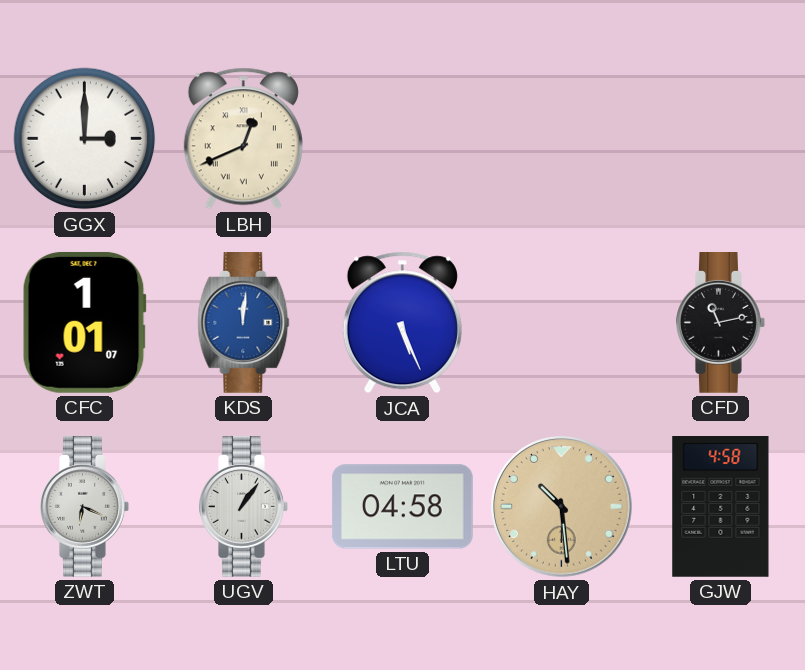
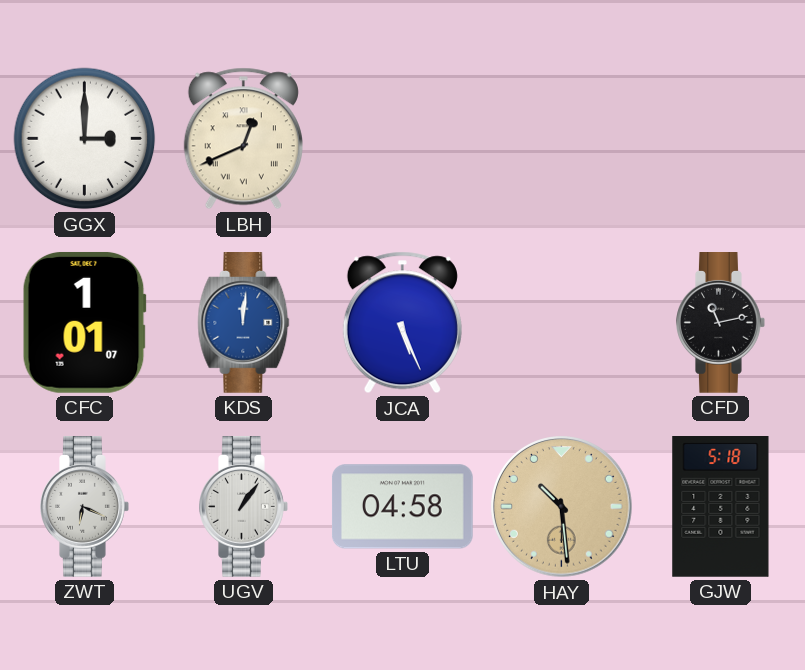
GJW: 4:58 -> 5:18 (721, 507)
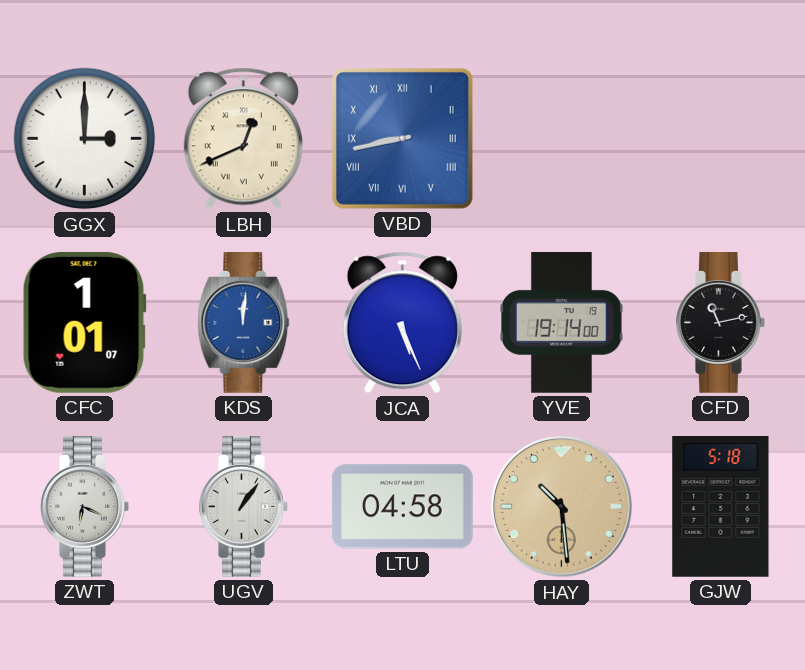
VBD: none -> 8:43 (402, 138)
YVE: none -> 19:14 (562, 323)
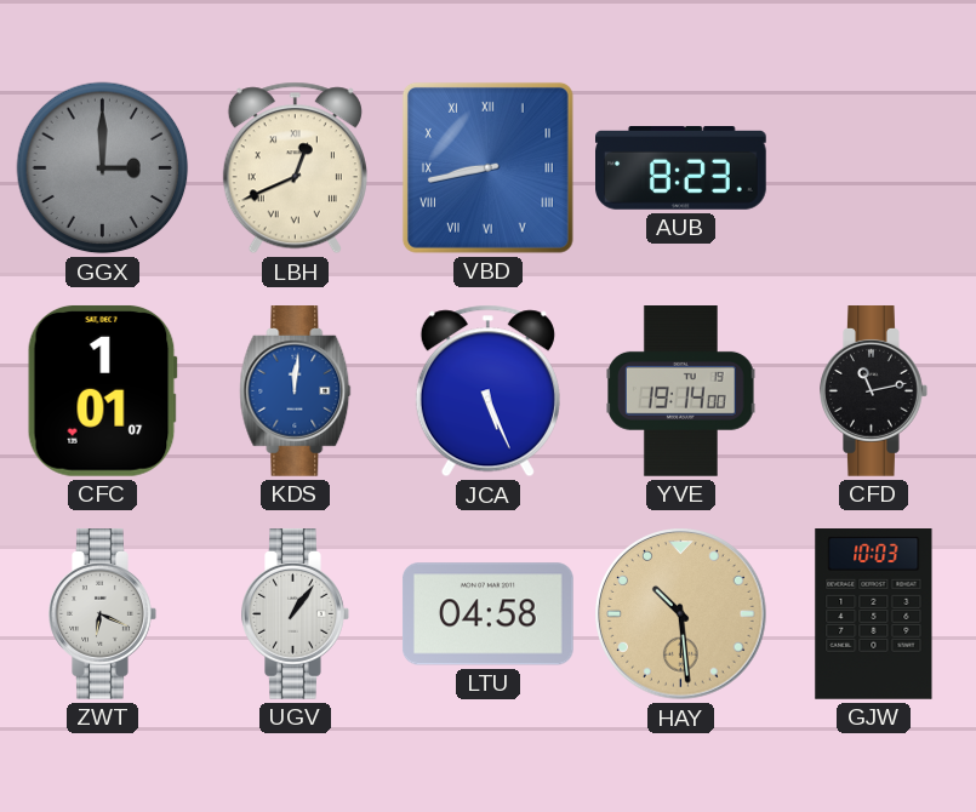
GGX dial: white -> grey (103, 168)
AUB: none -> 8:23 (681, 168)
GJW: 5:18 -> 10:03 (874, 614)
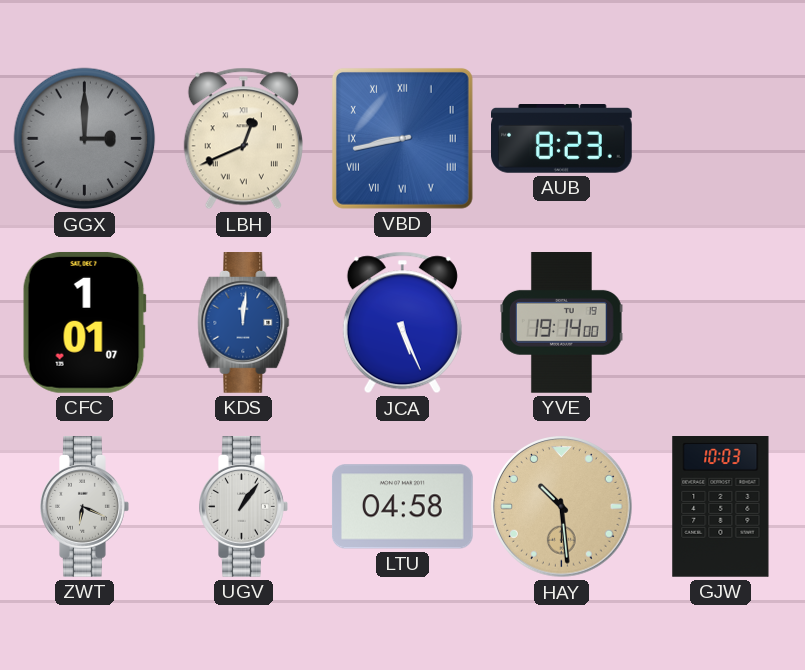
CFD: 11:13 -> none (874, 391)
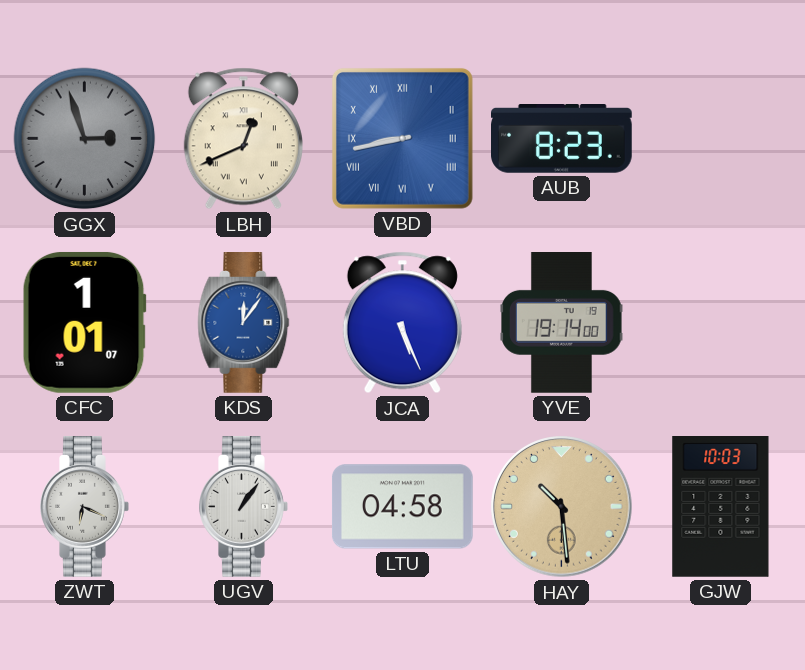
GGX: 3:00 -> 2:57 (85, 139)
KDS: 12:01 -> 12:06 (244, 323)
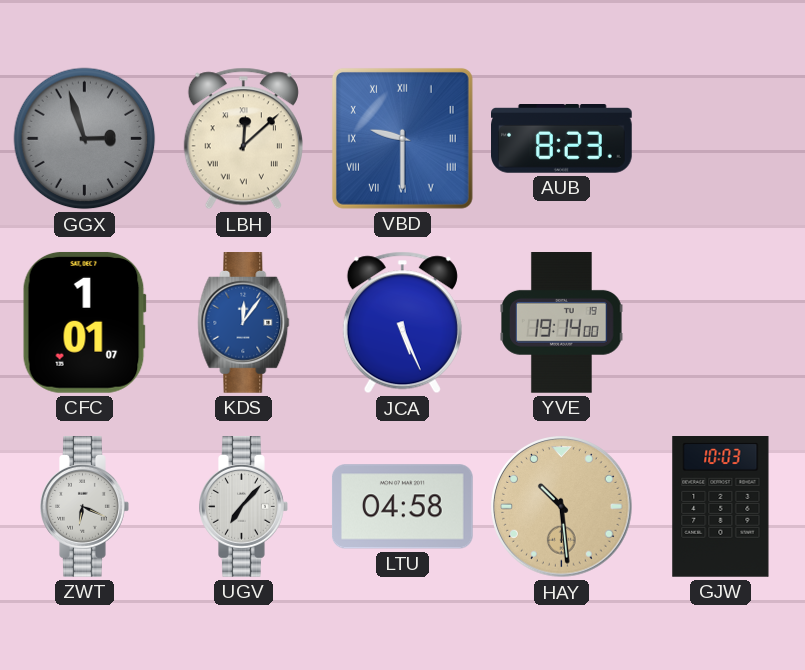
LBH: 12:41 -> 12:08 (243, 139)
VBD: 8:43 -> 9:30 (402, 138)
UGV: 1:06 -> 7:07 (244, 507)
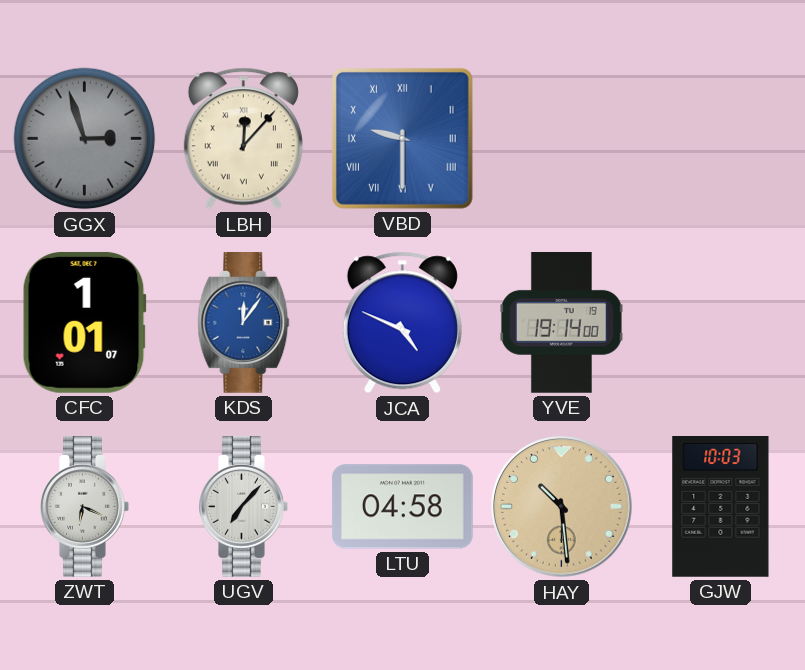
LBH: 12:08 -> 12:07 (243, 139)
AUB: 8:23 -> none (562, 139)
JCA: 5:26 -> 4:49 (402, 323)
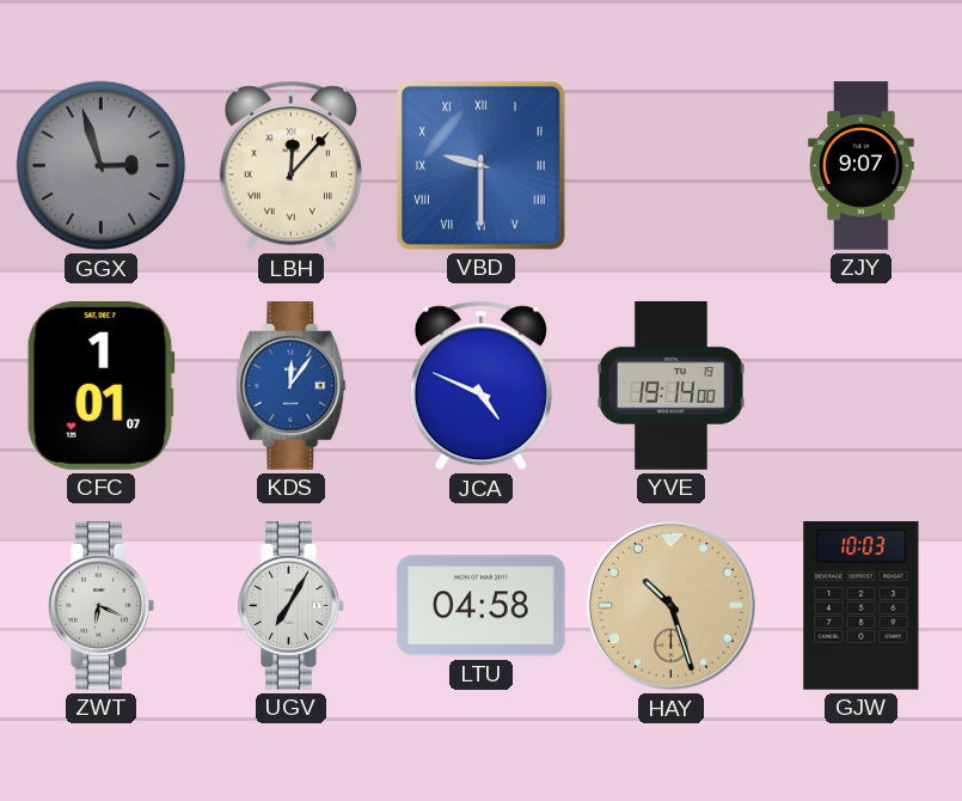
ZJY: none -> 9:07 (862, 166)
UGV: 7:07 -> 7:05 (292, 606)
HAY: 10:29 -> 10:27 (672, 606)
